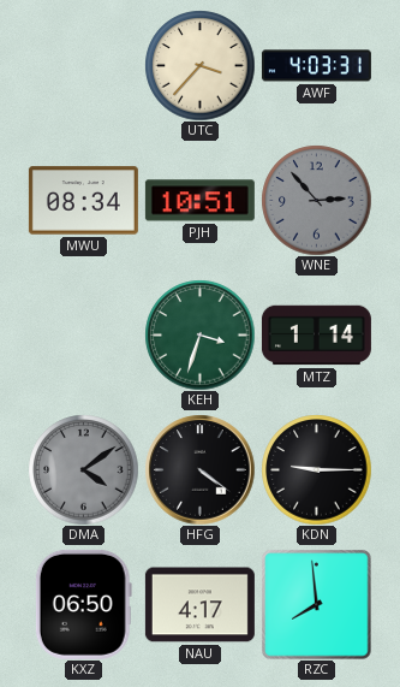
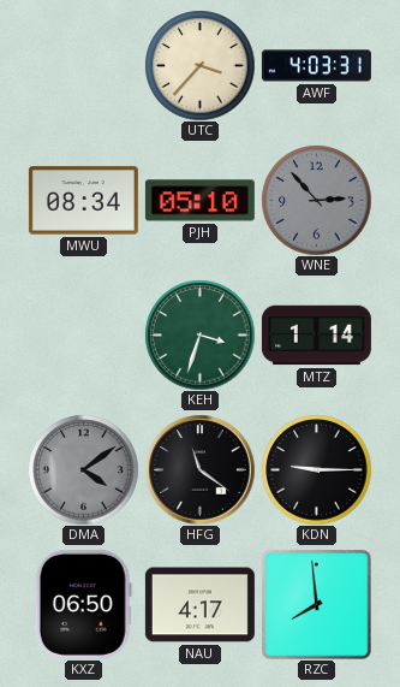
PJH: 10:51 -> 05:10 (199, 201)
HFG: 4:21 -> 11:21 (199, 469)
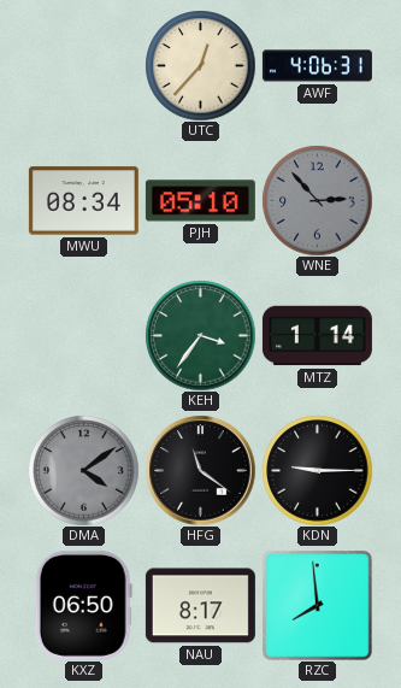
UTC: 3:37 -> 12:37 (200, 65)
AWF: 4:03 -> 4:06 (317, 66)
KEH: 3:33 -> 3:36 (200, 335)
NAU: 4:17 -> 8:17 (200, 606)
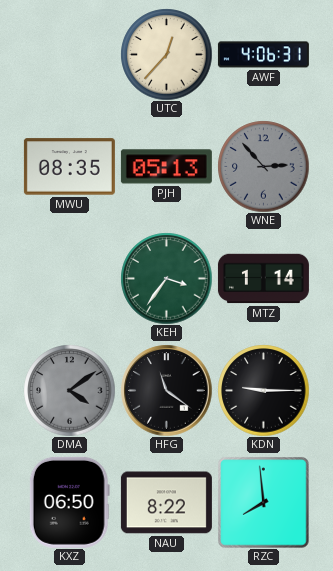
MWU: 08:34 -> 08:35 (69, 167)
PJH: 05:10 -> 05:13 (166, 167)
NAU: 8:17 -> 8:22 (166, 503)
